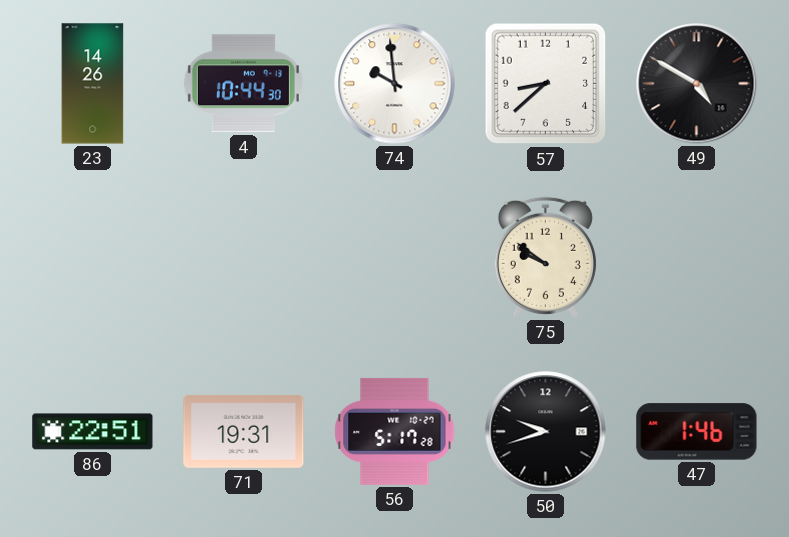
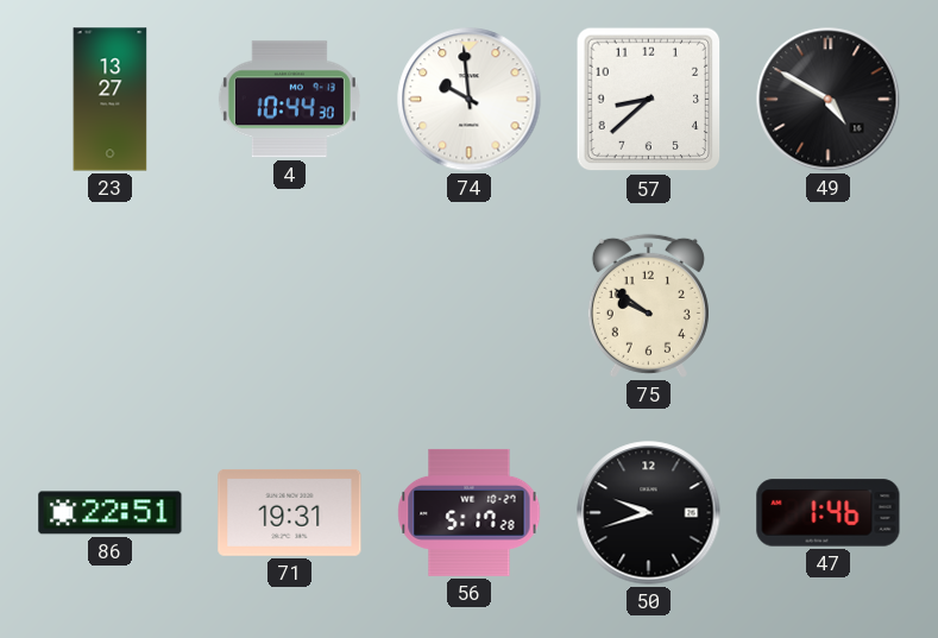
23: 14:26 -> 13:27 (111, 100)
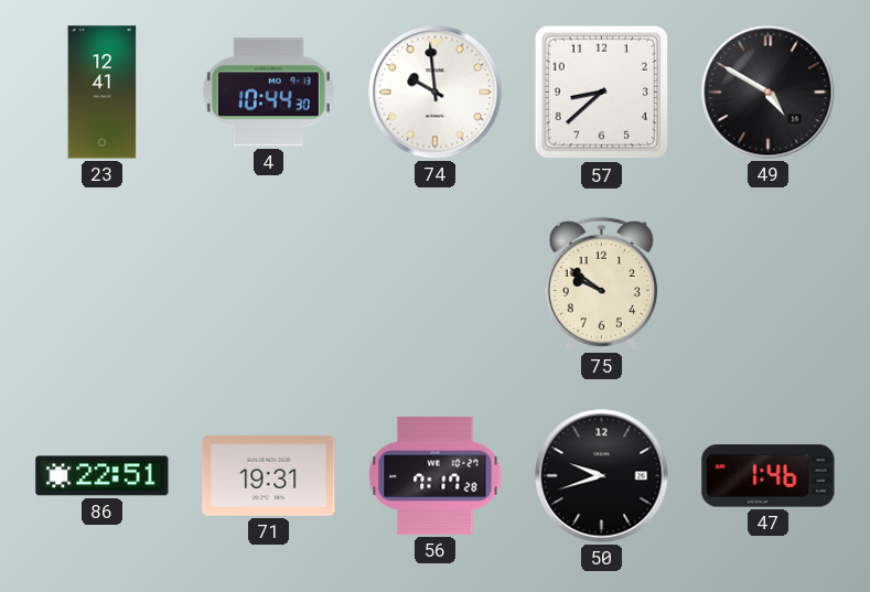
23: 13:27 -> 12:41 (103, 93)
56: 5:17 -> 7:17 (436, 475)
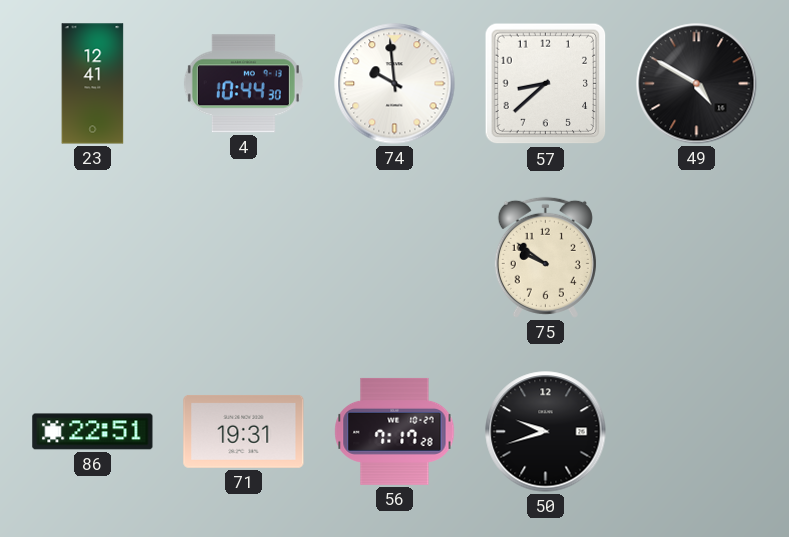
47: 1:46 -> none (769, 476)
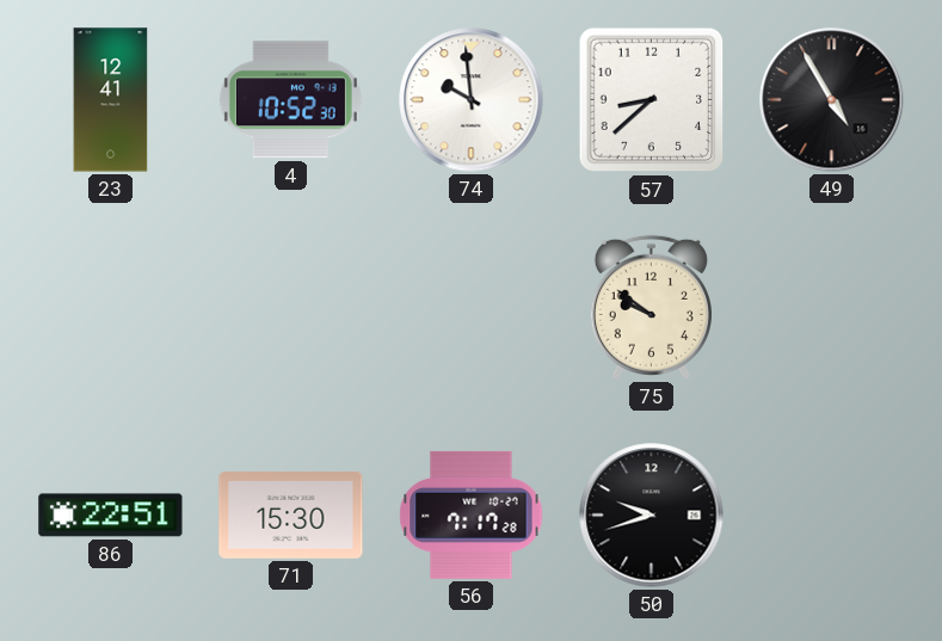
4: 10:44 -> 10:52 (290, 100)
49: 4:50 -> 4:55 (832, 100)
71: 19:31 -> 15:30 (291, 514)
